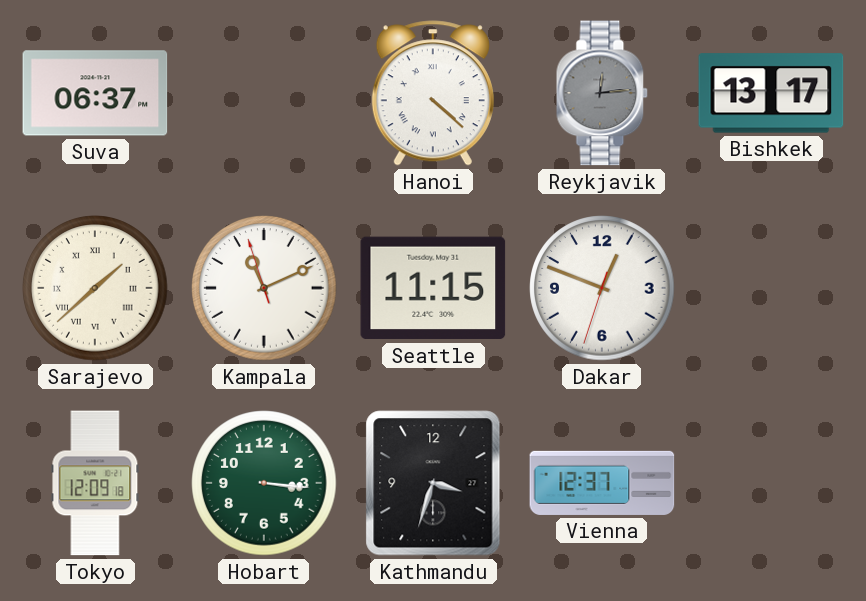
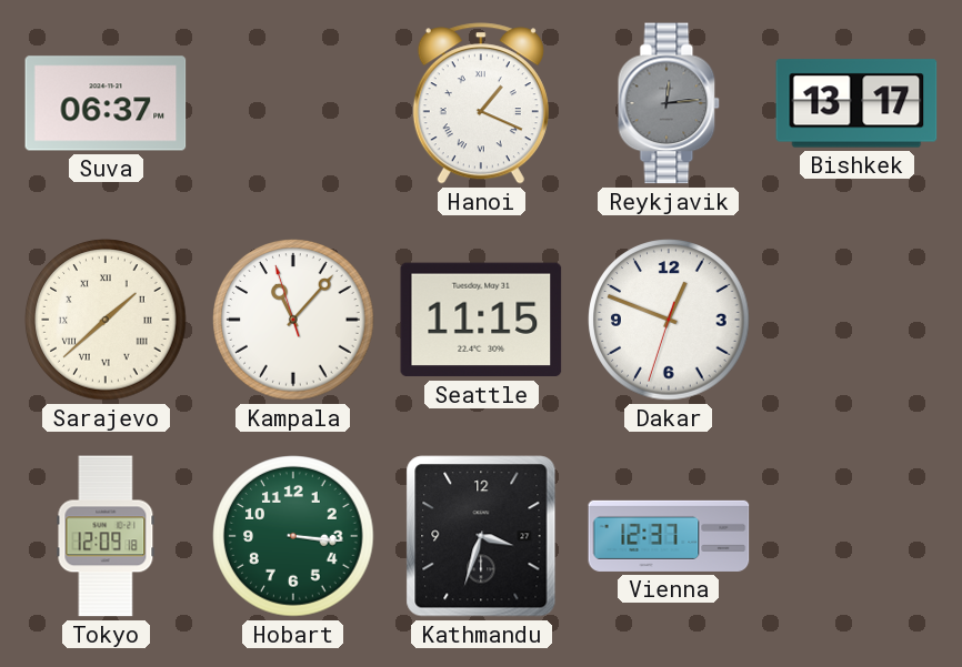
Hanoi: 4:22 -> 1:19 (481, 103)
Kampala: 11:10 -> 11:06 (293, 320)
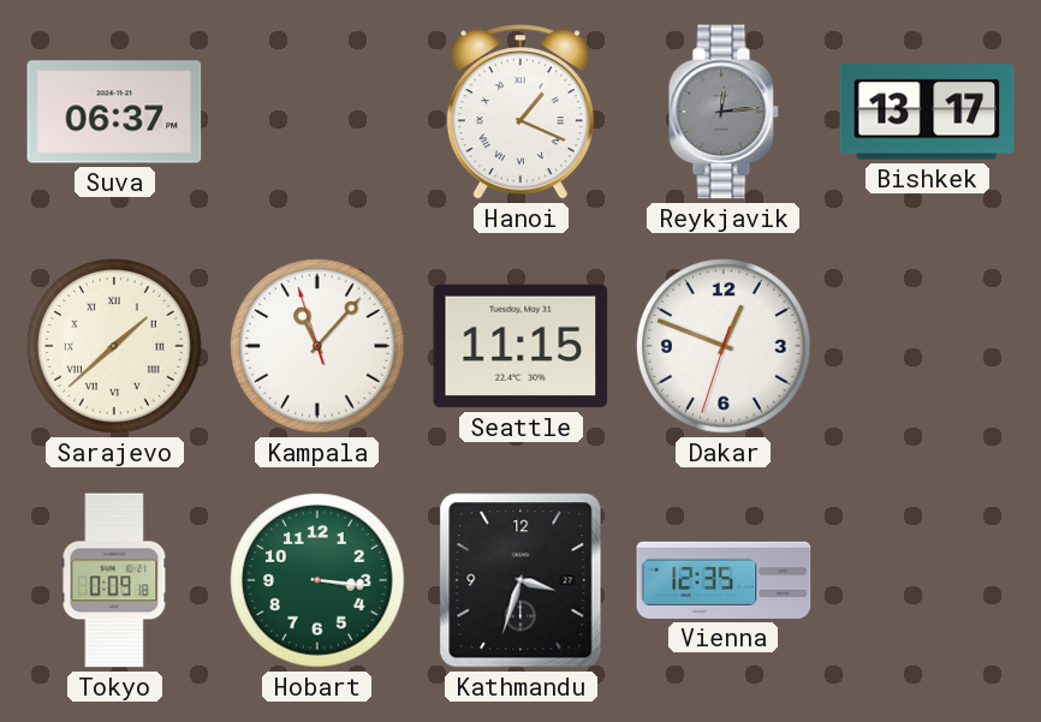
Tokyo: 12:09 -> 0:09 (114, 580)
Vienna: 12:37 -> 12:35 (724, 580)
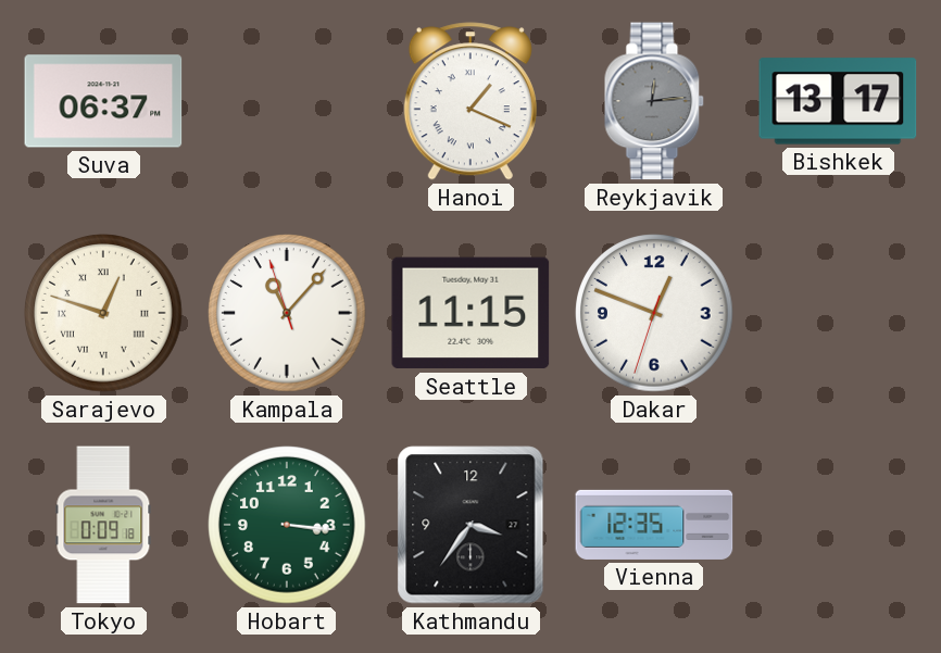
Sarajevo: 1:38 -> 12:48 (103, 313)
Kathmandu: 3:33 -> 3:36 (470, 525)
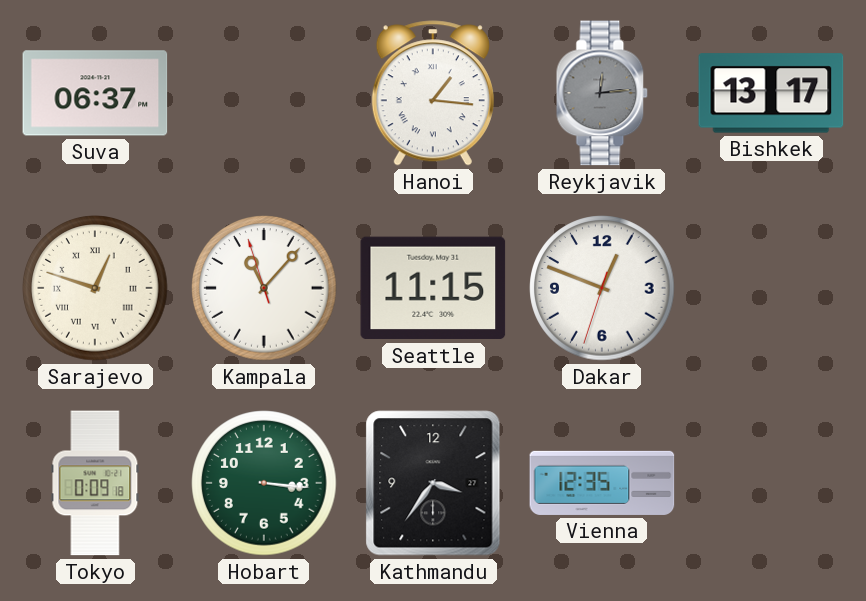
Hanoi: 1:19 -> 1:16 (433, 93)
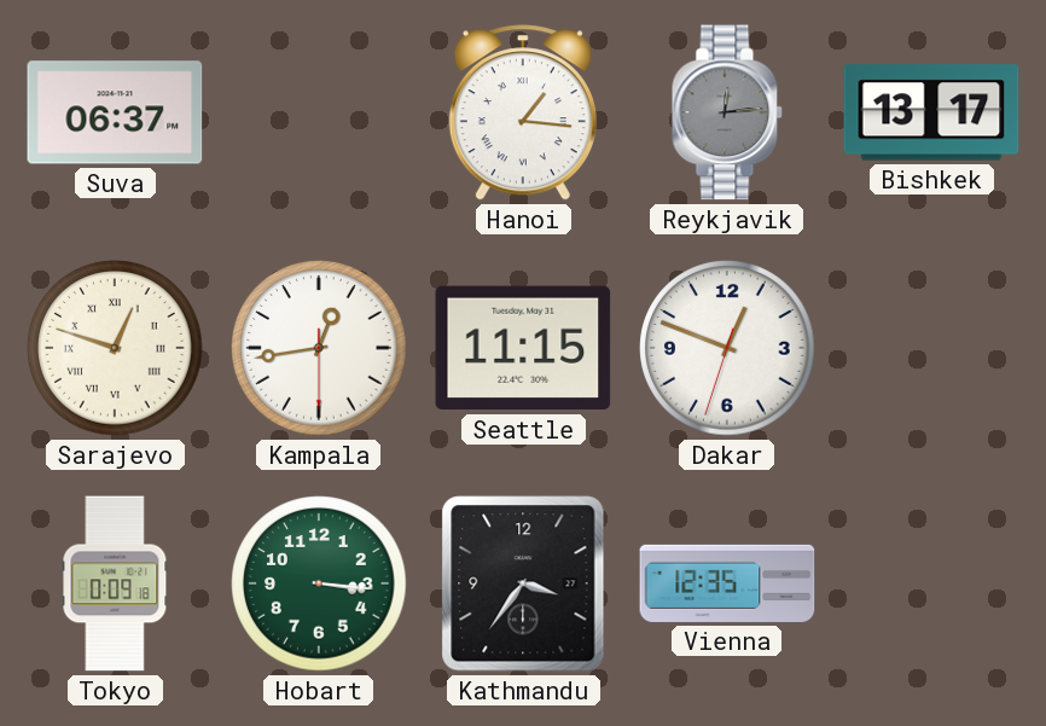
Kampala: 11:06 -> 12:43 (319, 348)
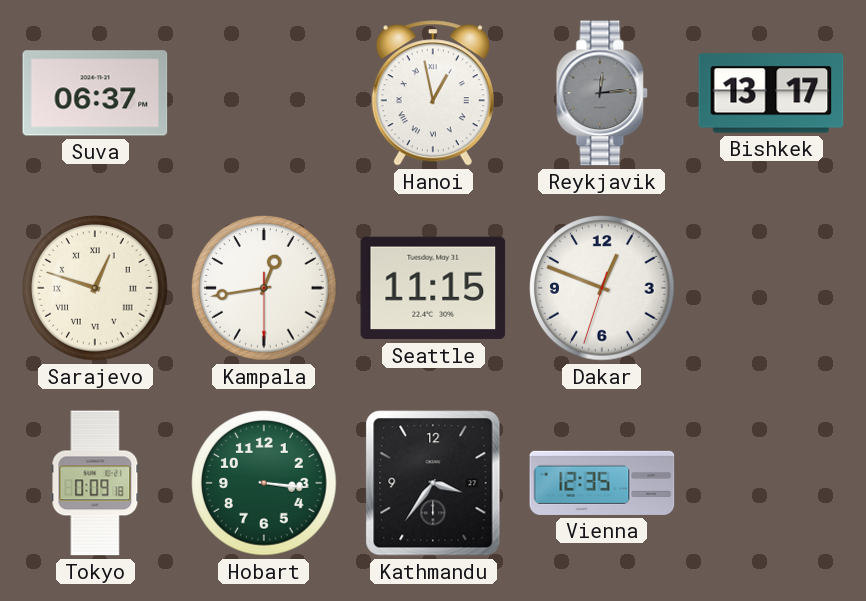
Hanoi: 1:16 -> 12:58 (433, 93)
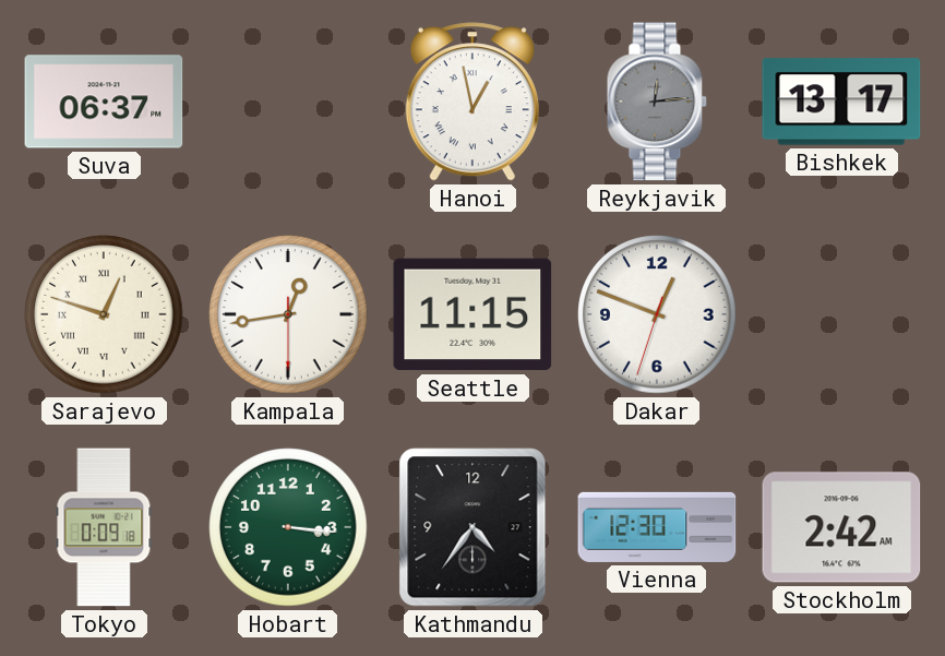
Kathmandu: 3:36 -> 4:36 (473, 527)
Vienna: 12:35 -> 12:30 (657, 527)
Stockholm: none -> 2:42 (841, 527)
